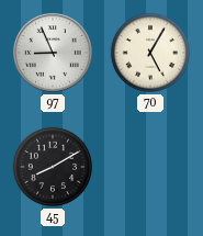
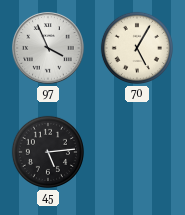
97: 8:56 -> 3:56 (48, 48)
45: 8:10 -> 5:14 (48, 152)
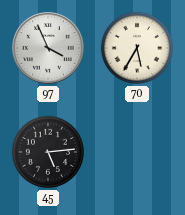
70: 5:05 -> 5:35 (137, 48)
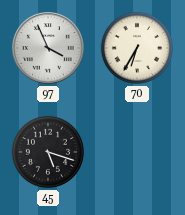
70: 5:35 -> 6:35 (137, 48)
45: 5:14 -> 5:18 (48, 152)
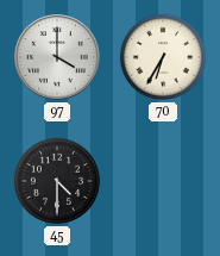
97: 3:56 -> 4:00 (57, 57)
45: 5:18 -> 4:30 (57, 181)
